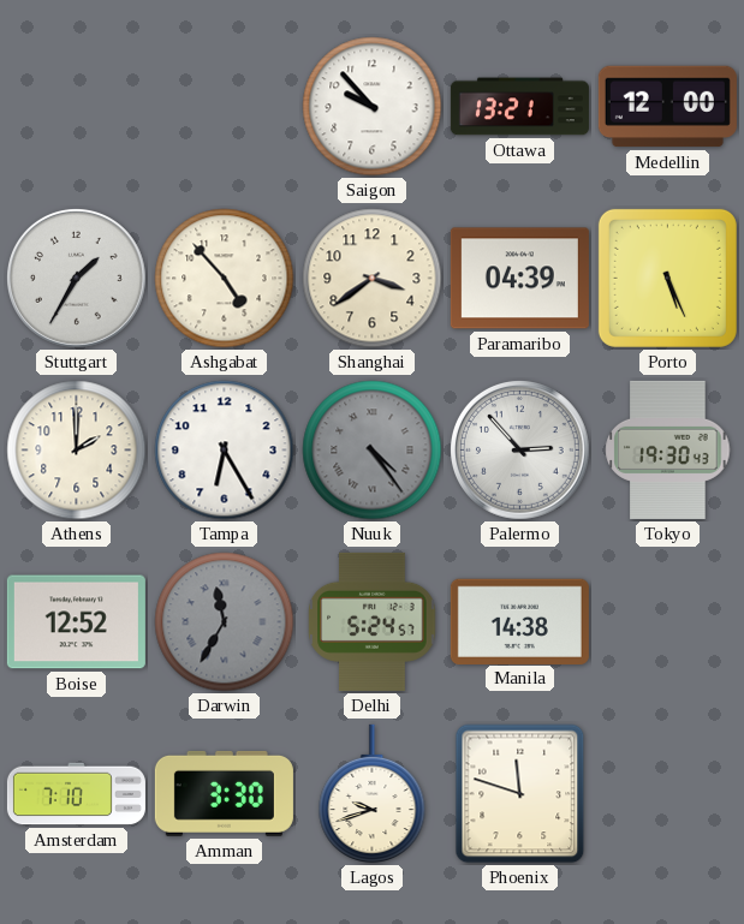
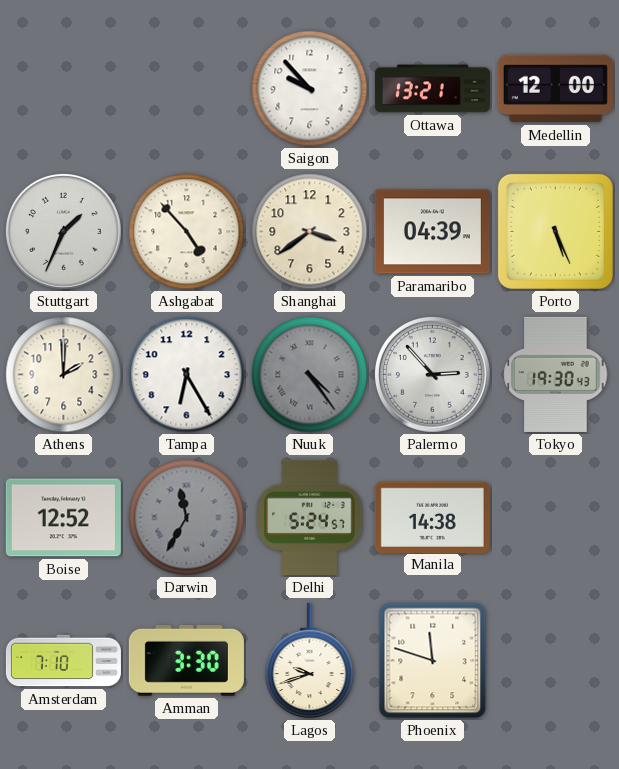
Stuttgart: 1:35 -> 1:34 (63, 231)
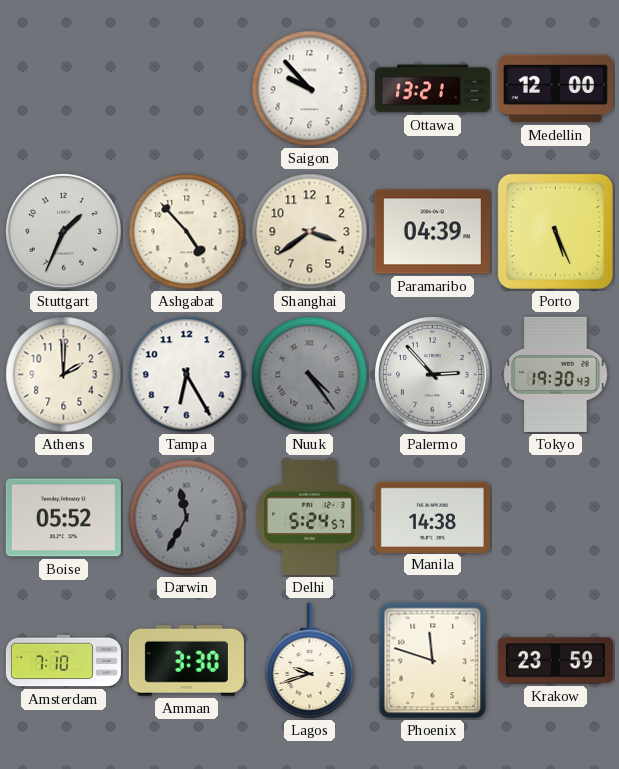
Boise: 12:52 -> 05:52 (63, 518)
Krakow: none -> 23:59 (555, 661)
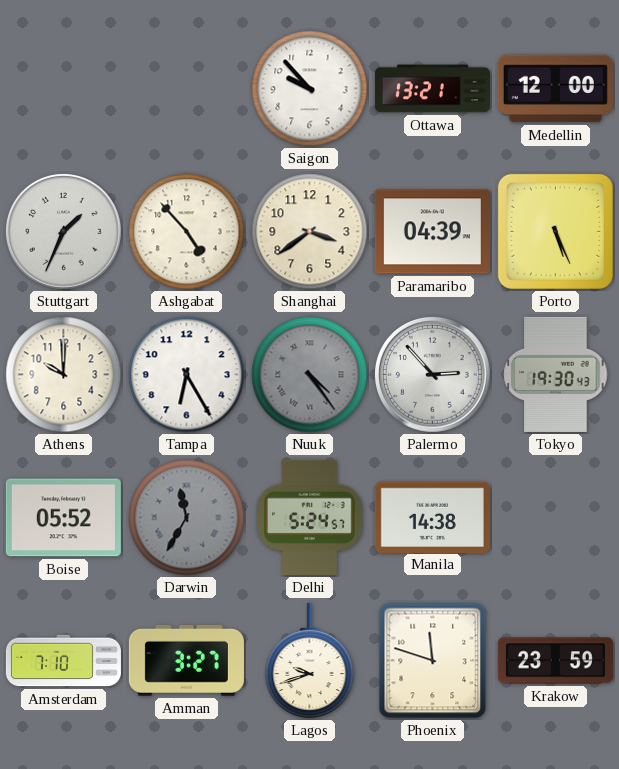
Athens: 2:00 -> 10:00 (64, 375)
Amman: 3:30 -> 3:27 (186, 660)
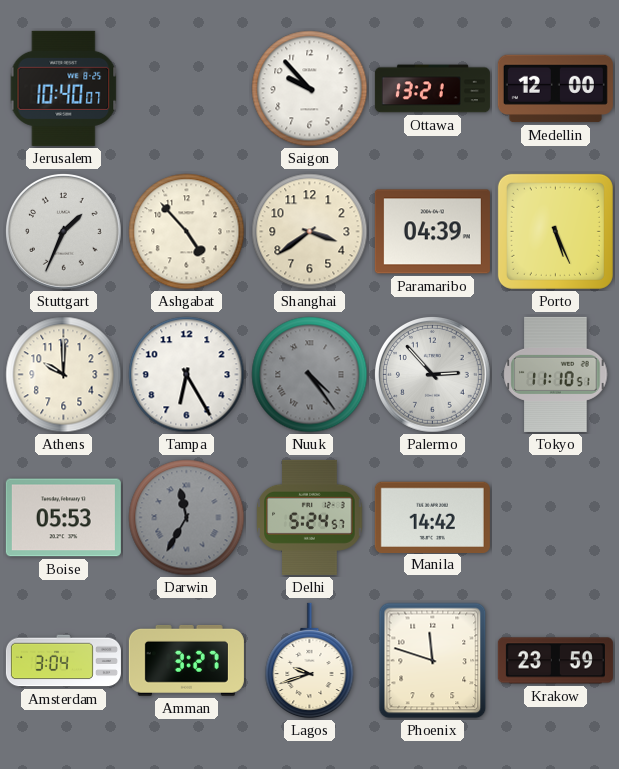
Jerusalem: none -> 10:40 (64, 88)
Tokyo: 19:30 -> 11:10 (556, 374)
Boise: 05:52 -> 05:53 (63, 518)
Manila: 14:38 -> 14:42 (432, 517)
Amsterdam: 7:10 -> 3:04 (63, 661)
